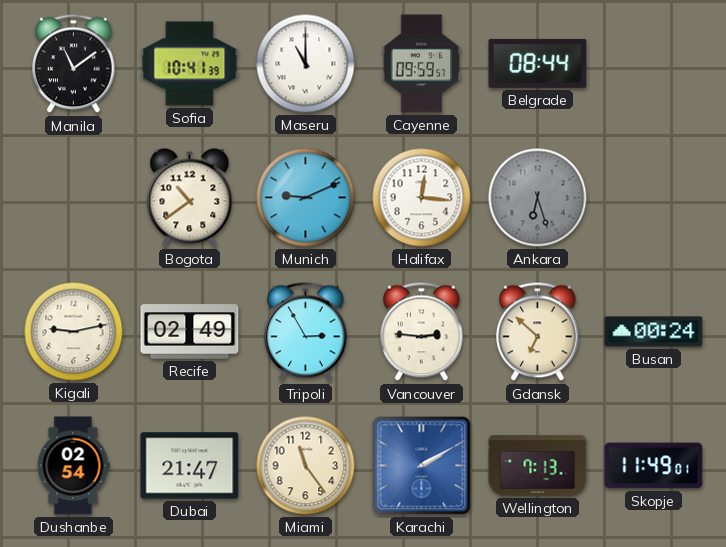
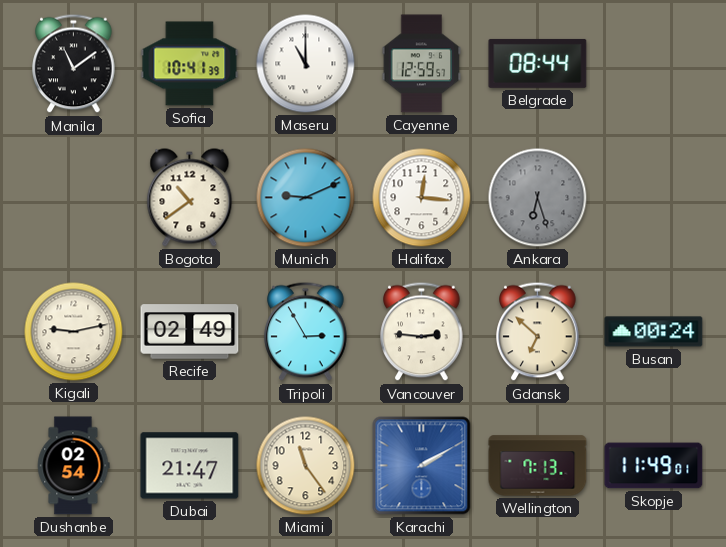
Cayenne: 09:59 -> 12:59 (422, 64)
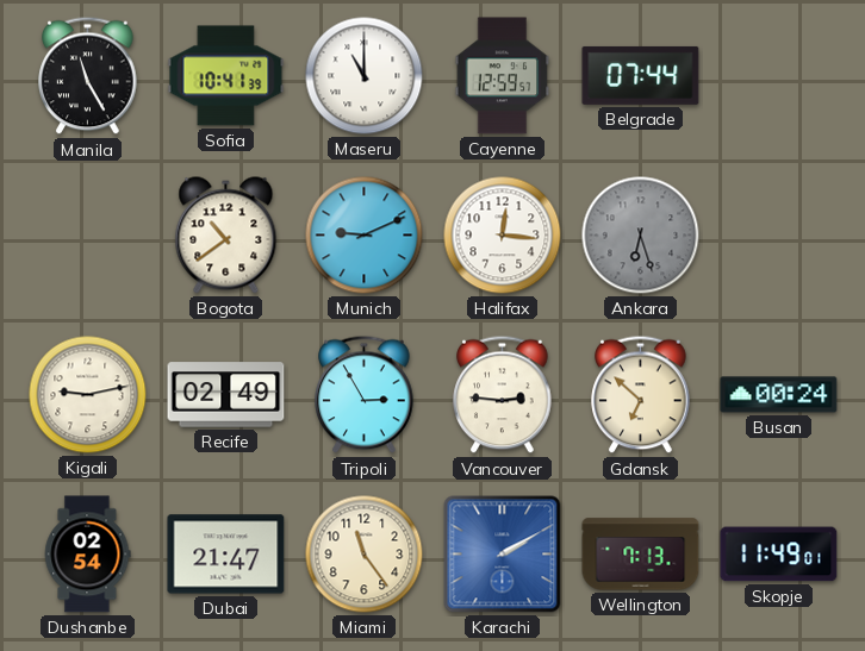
Manila: 11:09 -> 11:25 (88, 76)
Belgrade: 08:44 -> 07:44 (641, 75)
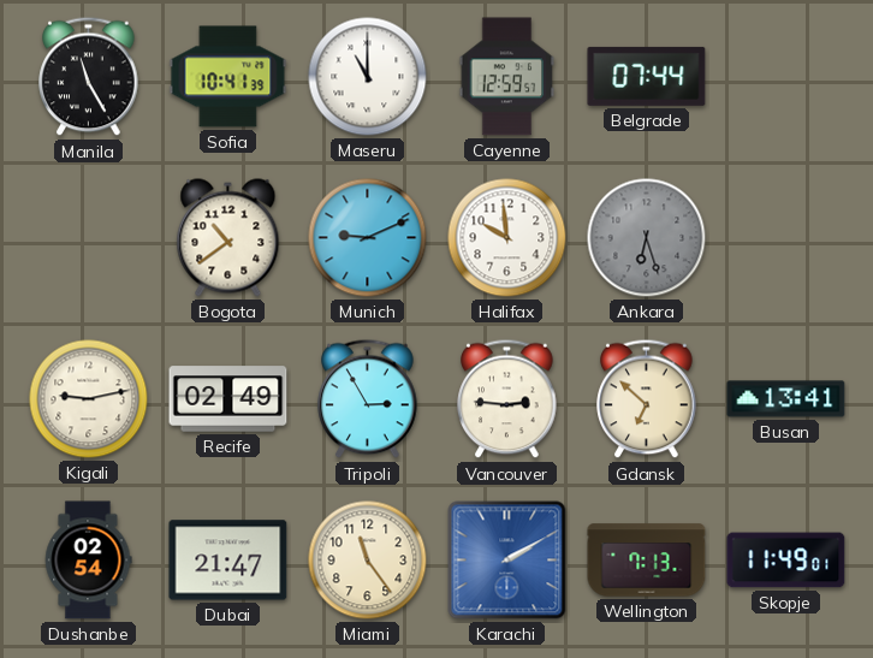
Halifax: 12:16 -> 9:59 (507, 238)
Busan: 00:24 -> 13:41 (786, 399)
